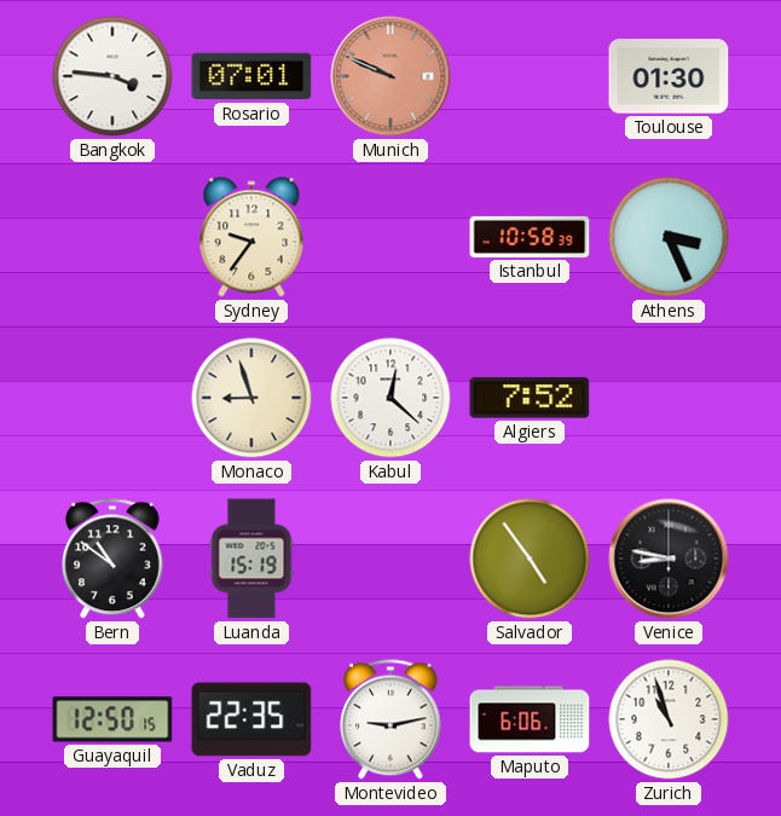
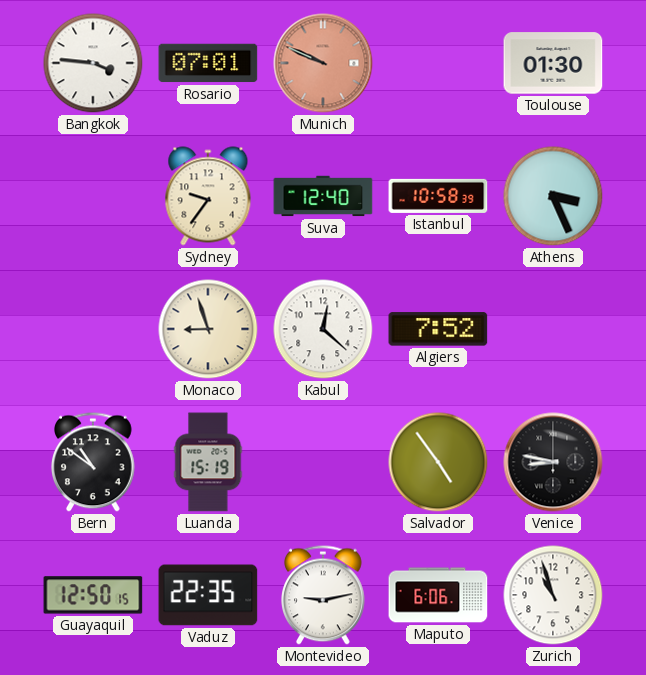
Suva: none -> 12:40 (323, 196)
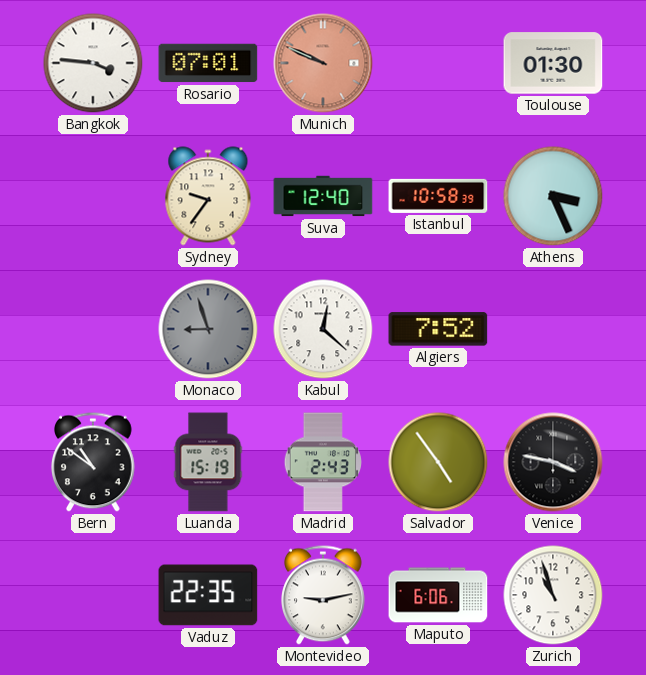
Monaco dial: cream -> grey (208, 329)
Madrid: none -> 2:43 (322, 462)
Venice: 8:47 -> 3:47 (553, 462)
Guayaquil: 12:50 -> none (93, 595)
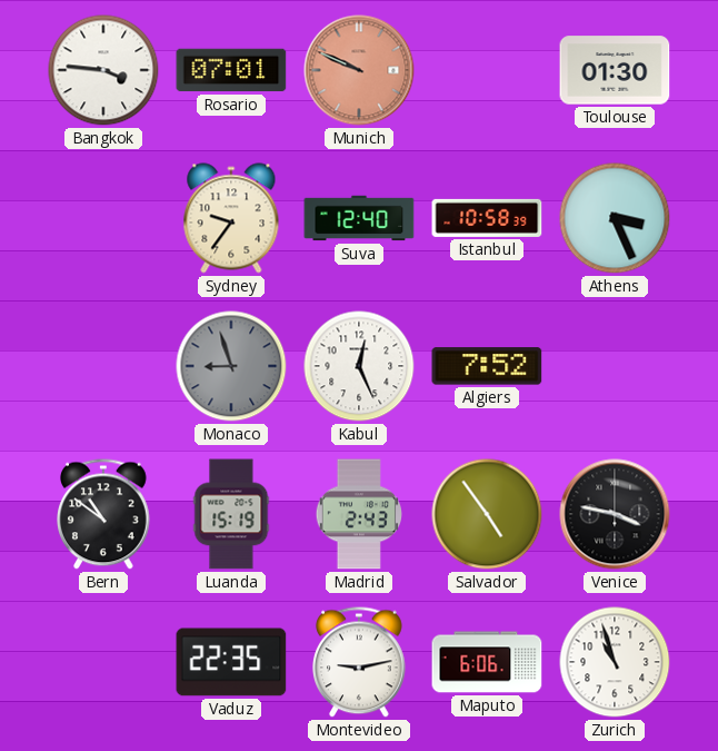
Kabul: 12:22 -> 12:26 (359, 366)
